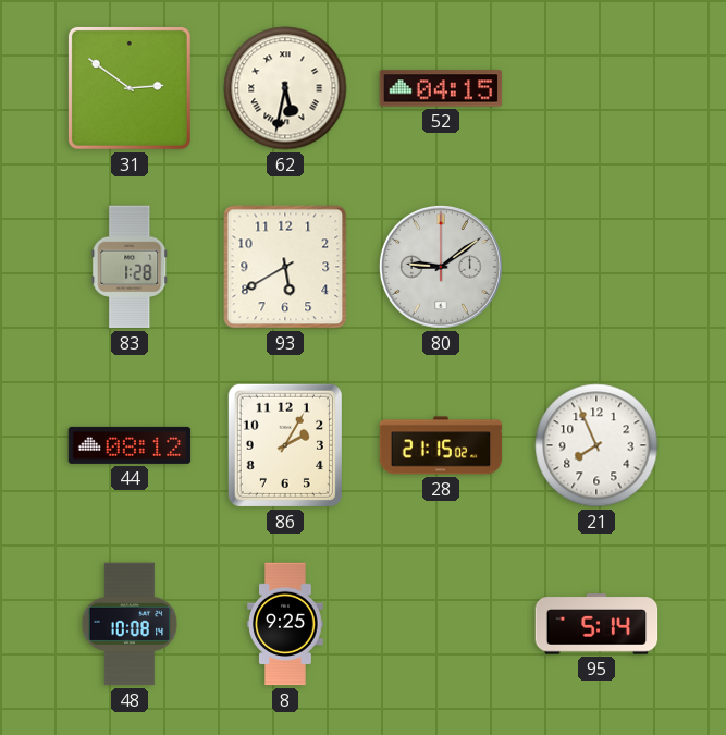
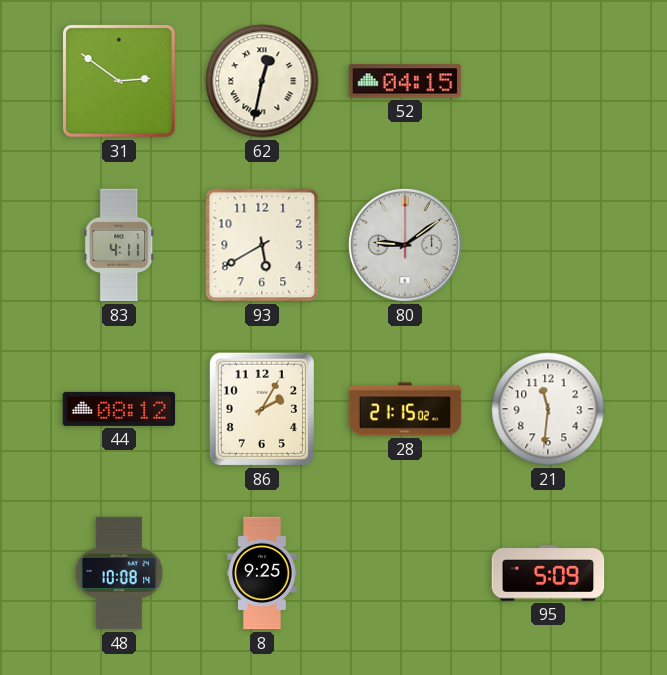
62: 5:32 -> 12:32 (262, 81)
83: 1:28 -> 4:11 (119, 245)
21: 7:56 -> 11:31 (548, 409)
95: 5:14 -> 5:09 (548, 573)
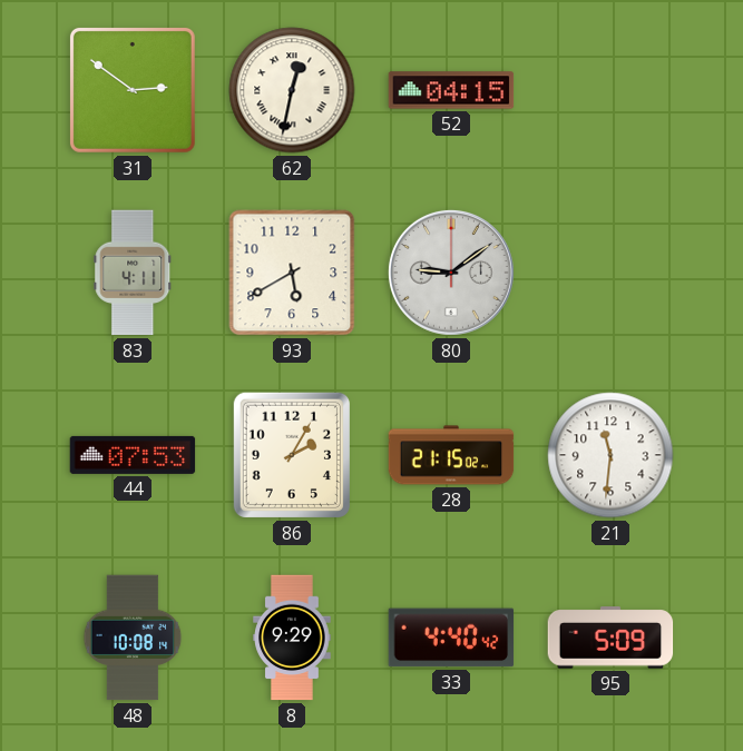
44: 08:12 -> 07:53 (133, 455)
8: 9:25 -> 9:29 (292, 638)
33: none -> 4:40 (451, 638)
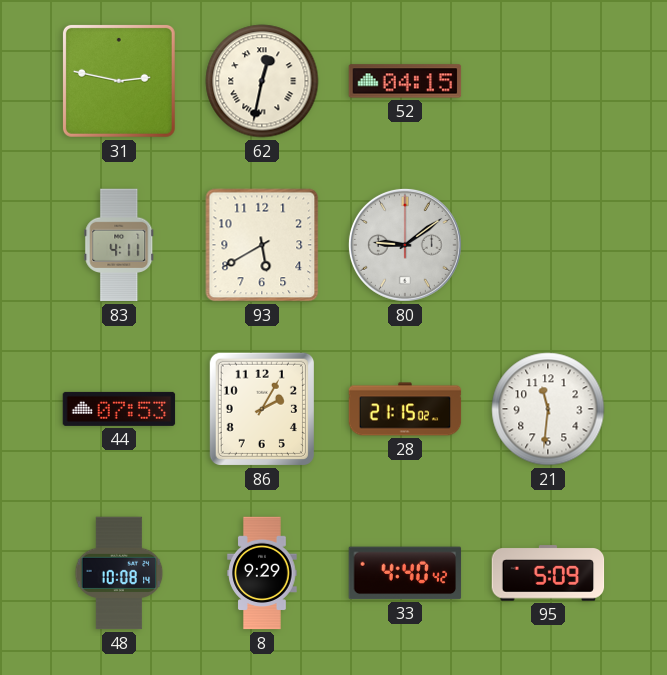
31: 2:51 -> 2:47 (119, 81)
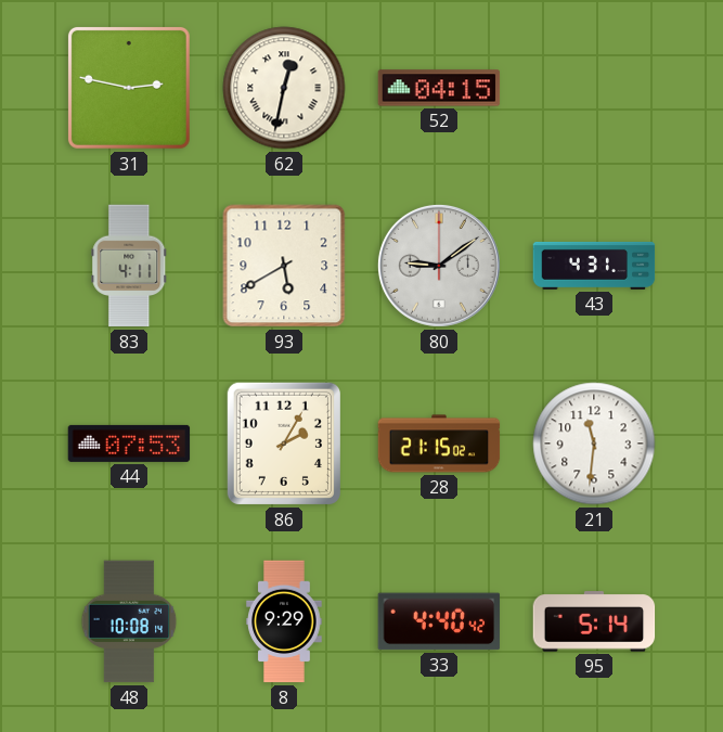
43: none -> 4:31 (594, 266)
95: 5:09 -> 5:14 (594, 621)
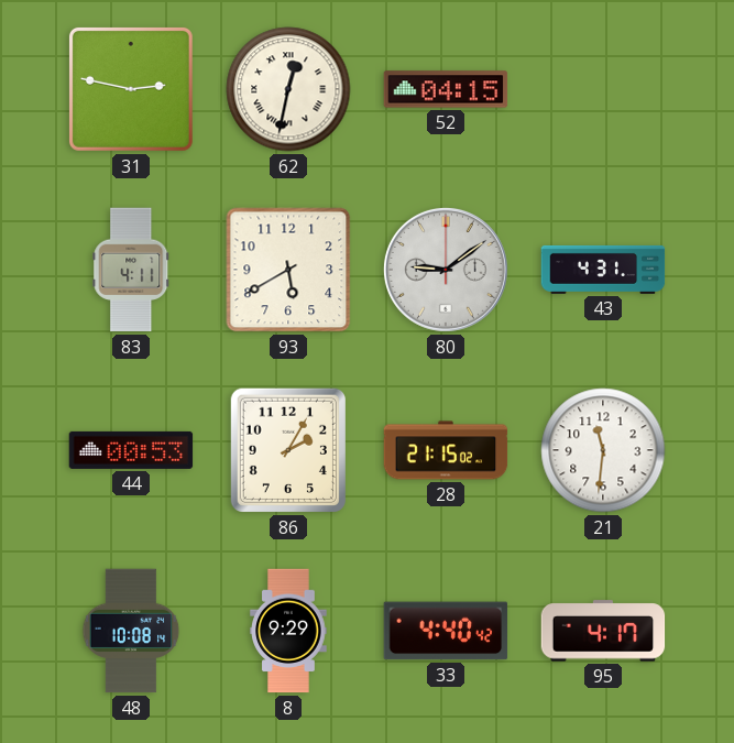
44: 07:53 -> 00:53 (131, 450)
95: 5:14 -> 4:17 (603, 631)
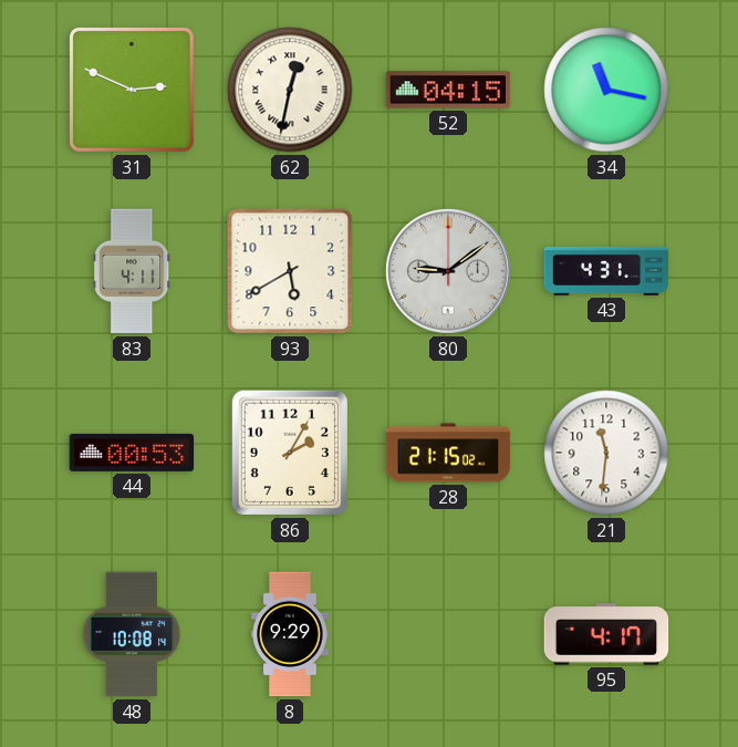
31: 2:47 -> 2:49 (132, 90)
34: none -> 11:17 (606, 90)
33: 4:40 -> none (446, 631)
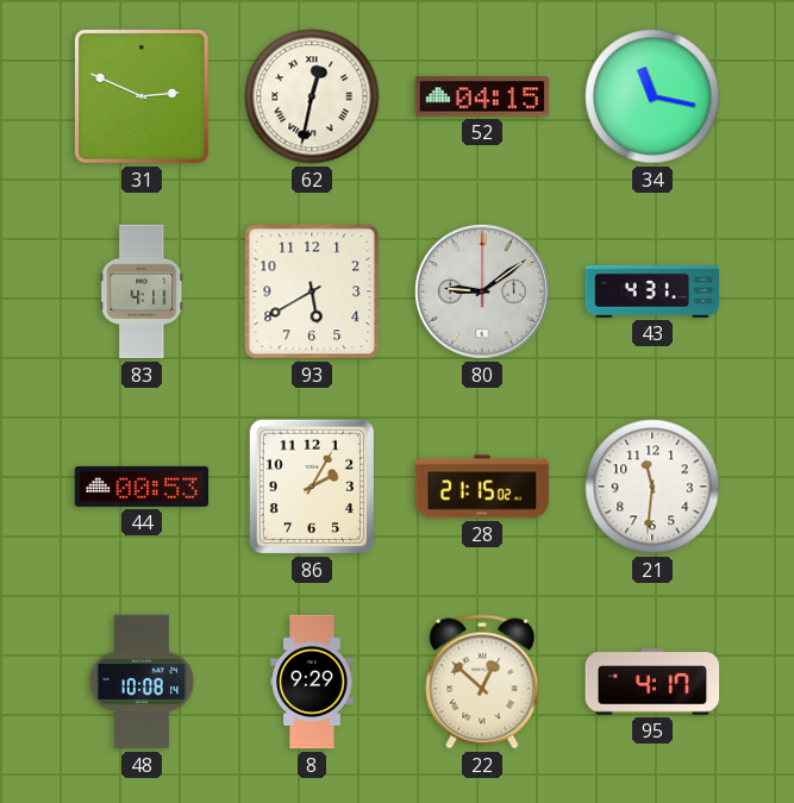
22: none -> 12:52 (482, 682)
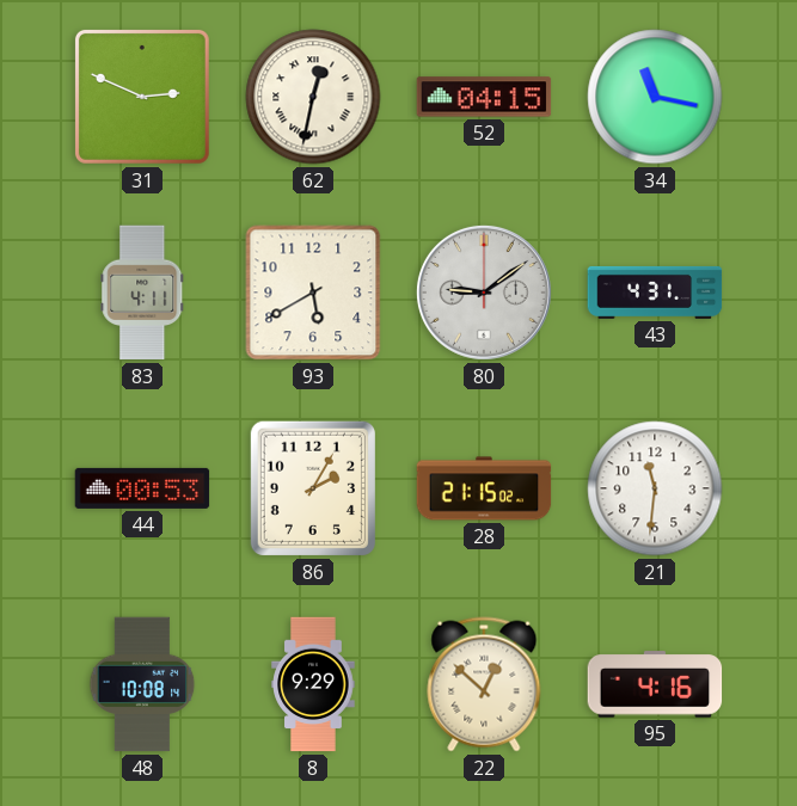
95: 4:17 -> 4:16 (655, 684)
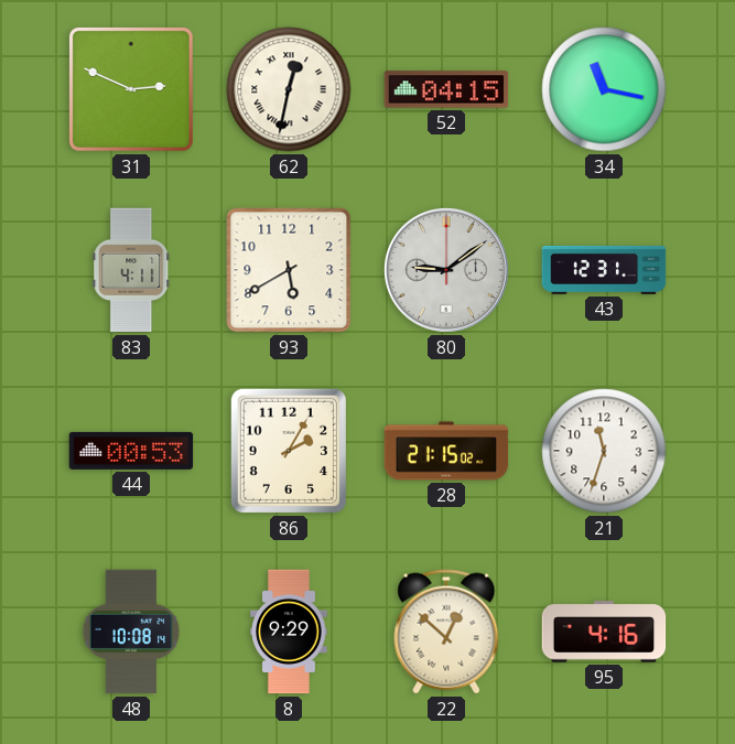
43: 4:31 -> 12:31 (604, 270)
21: 11:31 -> 11:33 (604, 451)
